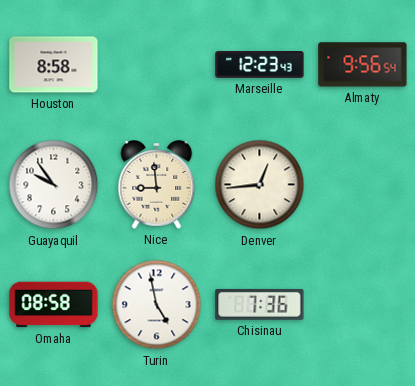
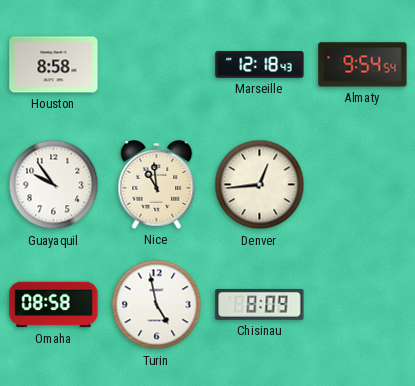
Marseille: 12:23 -> 12:18 (260, 65)
Almaty: 9:56 -> 9:54 (363, 65)
Nice: 8:59 -> 10:59 (157, 185)
Chisinau: 7:36 -> 8:09 (260, 304)
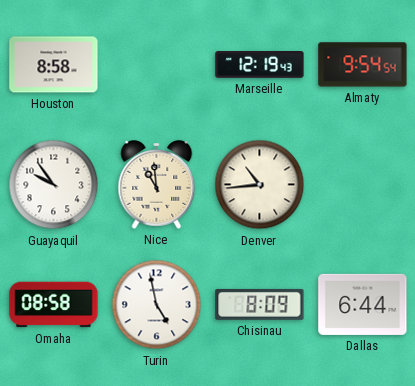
Marseille: 12:18 -> 12:19 (260, 65)
Denver: 12:44 -> 10:44 (260, 185)
Dallas: none -> 6:44 (363, 304)
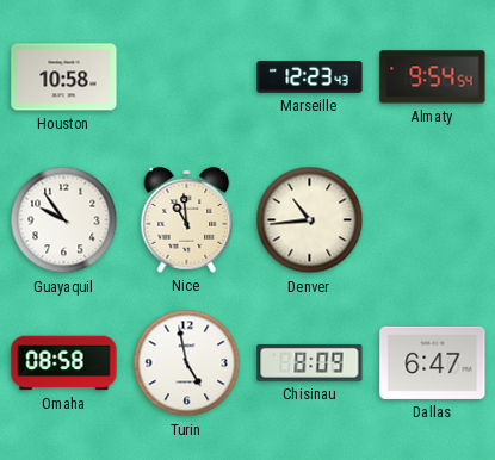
Houston: 8:58 -> 10:58 (64, 77)
Marseille: 12:19 -> 12:23 (310, 77)
Dallas: 6:44 -> 6:47 (433, 362)
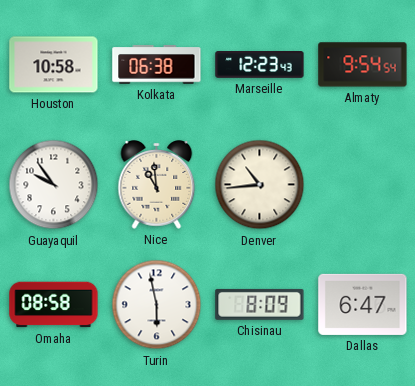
Kolkata: none -> 06:38 (157, 65)
Turin: 4:58 -> 5:58 (157, 305)
